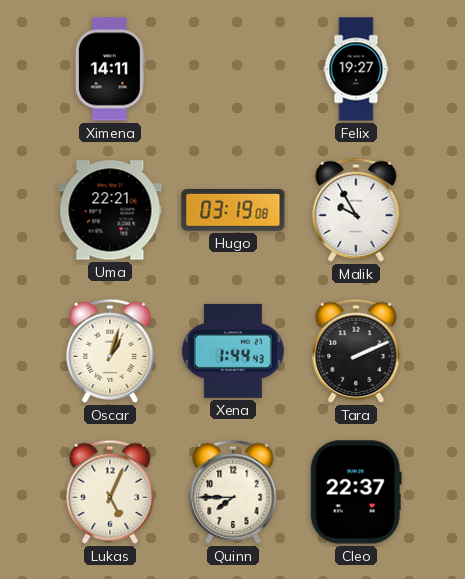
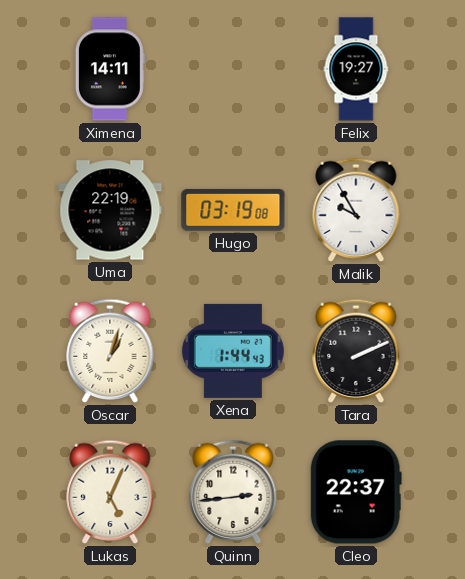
Uma: 22:21 -> 22:19 (110, 210)
Quinn: 7:45 -> 2:44 (233, 492)
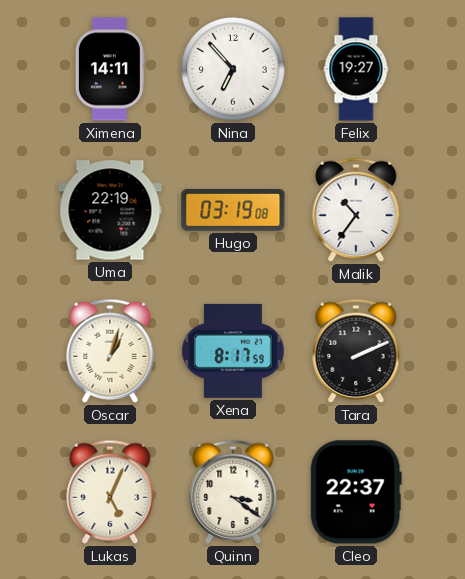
Nina: none -> 6:53 (233, 69)
Malik: 9:55 -> 10:36 (356, 210)
Xena: 1:44 -> 8:17 (233, 351)
Quinn: 2:44 -> 3:21 (233, 492)
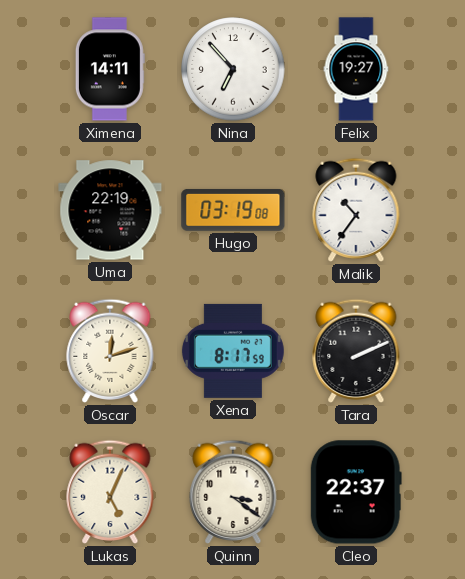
Oscar: 1:03 -> 12:12 (110, 351)
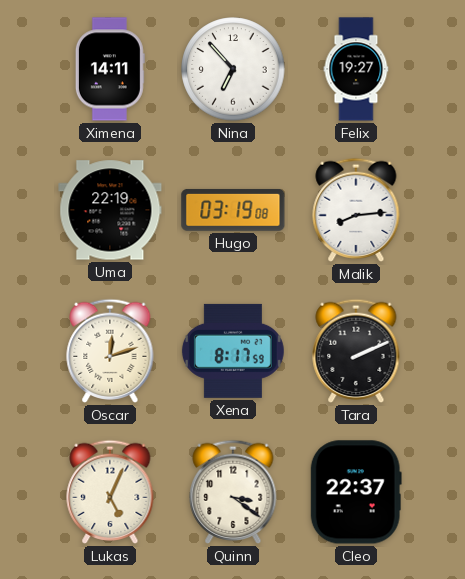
Malik: 10:36 -> 8:14 (356, 210)
